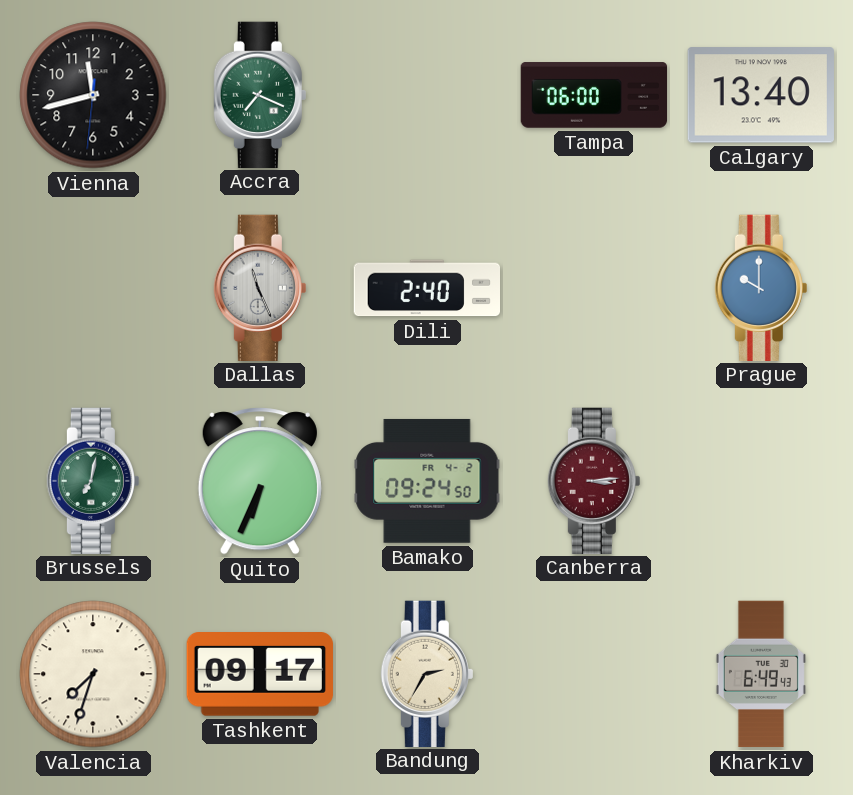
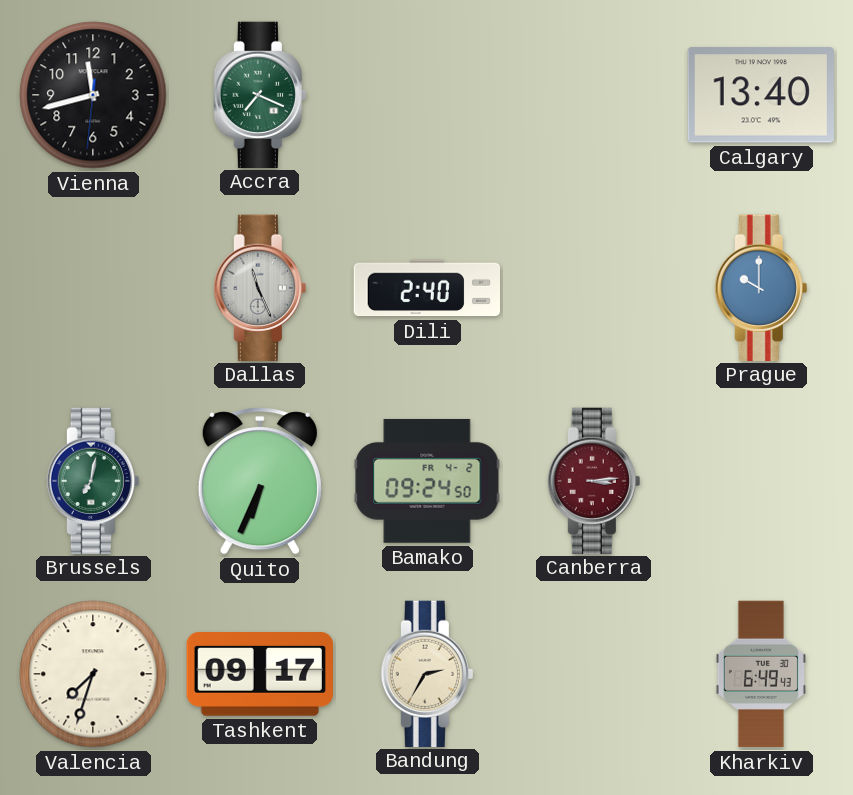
Tampa: 06:00 -> none (594, 95)
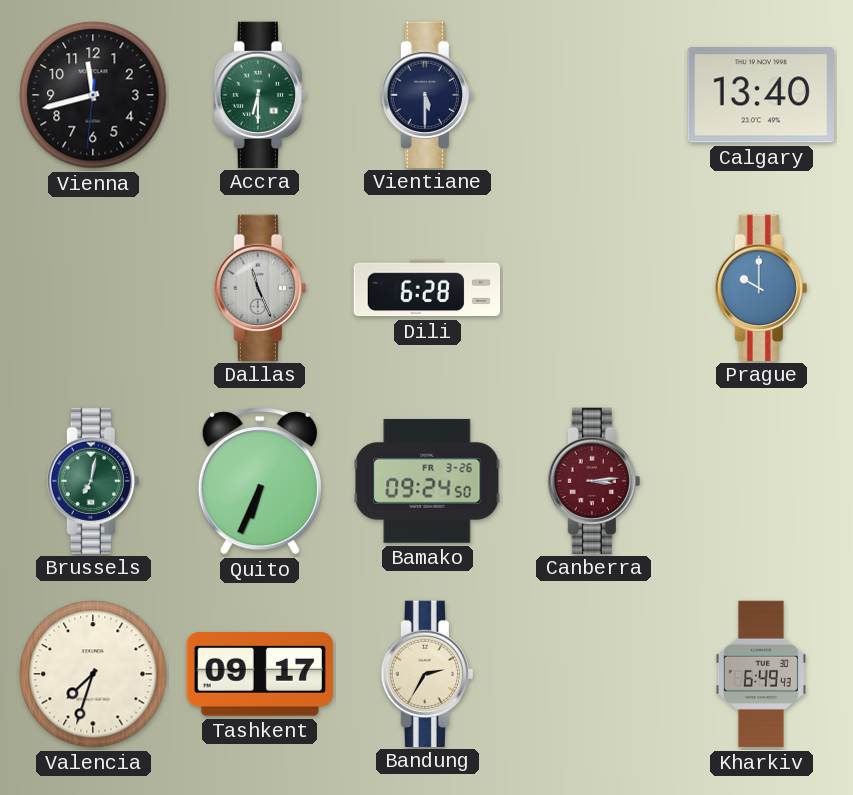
Accra: 7:19 -> 6:30 (260, 94)
Vientiane: none -> 5:30 (427, 94)
Dili: 2:40 -> 6:28 (426, 288)
Bamako date: FR 4-2 -> FR 3-26 (427, 481)
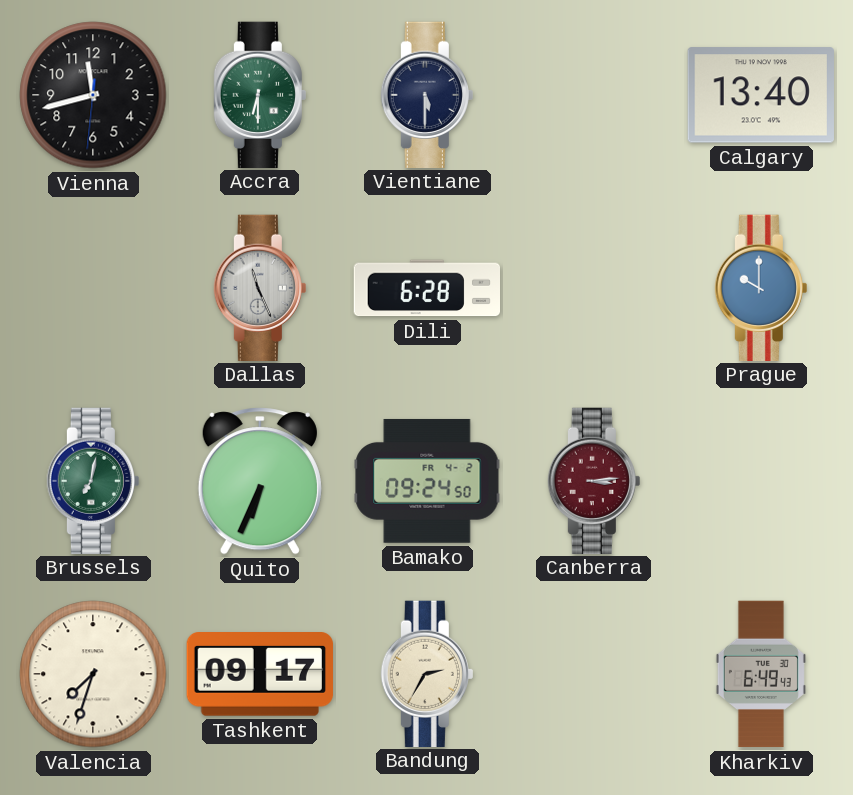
Bamako date: FR 3-26 -> FR 4-2 (427, 481)
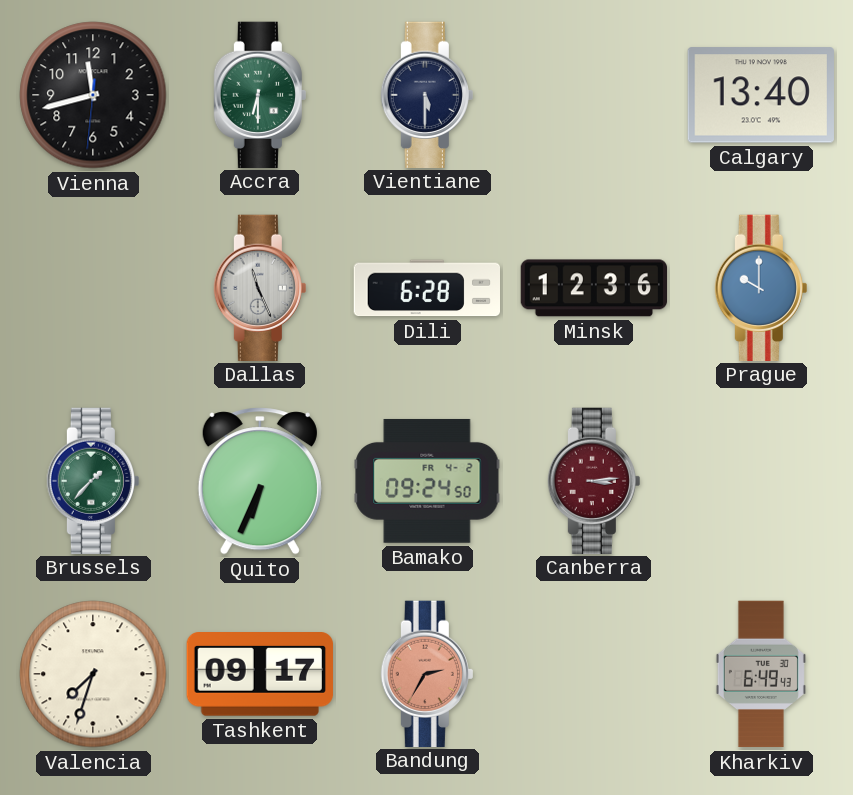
Minsk: none -> 12:36 (594, 288)
Brussels: 7:02 -> 1:37 (93, 480)
Bandung dial: cream -> salmon (427, 673)
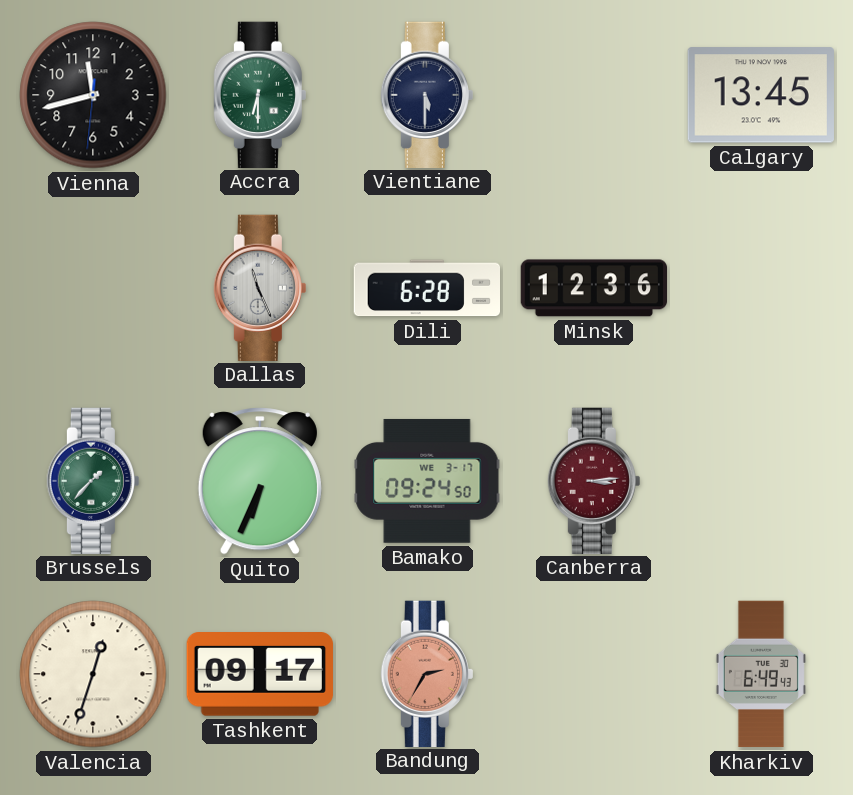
Calgary: 13:40 -> 13:45 (761, 95)
Prague: 10:00 -> none (761, 287)
Bamako date: FR 4-2 -> WE 3-17 (427, 481)
Valencia: 7:33 -> 12:33 (93, 674)
